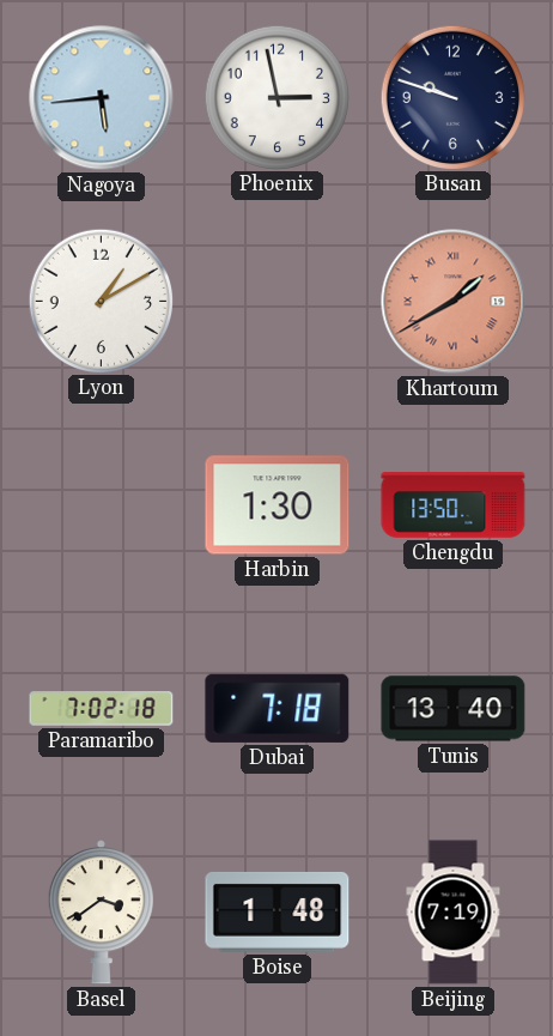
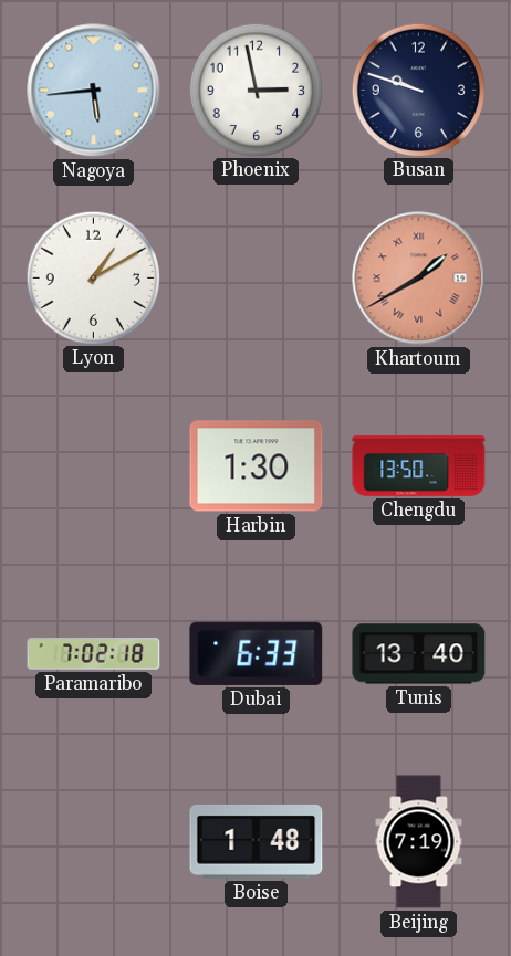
Dubai: 7:18 -> 6:33 (257, 653)
Basel: 3:39 -> none (101, 913)
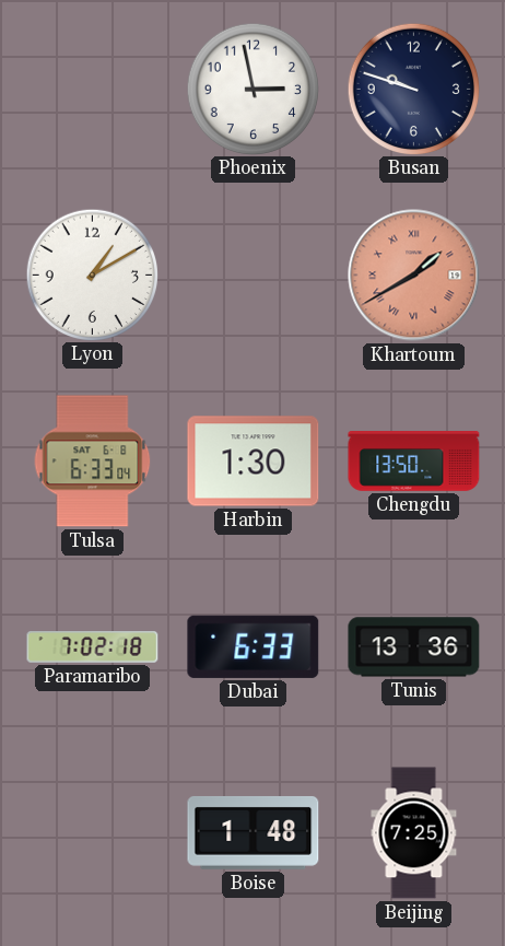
Nagoya: 5:44 -> none (94, 91)
Tulsa: none -> 6:33 (93, 462)
Tunis: 13:40 -> 13:36 (414, 647)
Beijing: 7:19 -> 7:25 (414, 833)
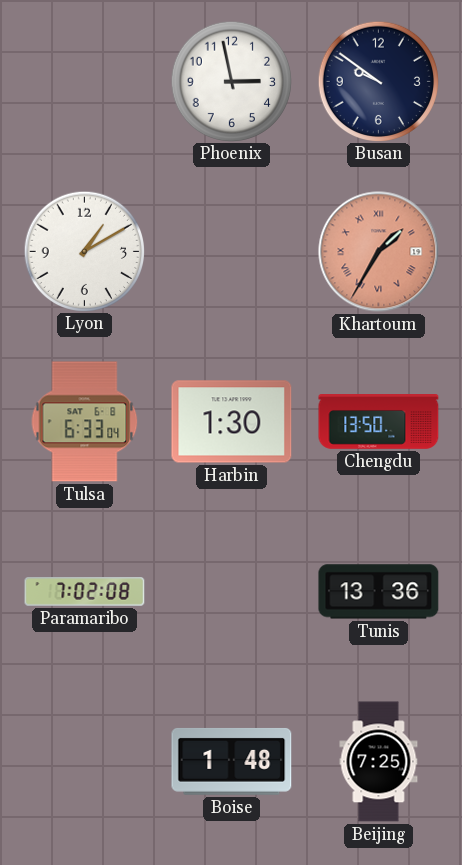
Busan: 9:48 -> 9:51 (378, 81)
Khartoum: 1:40 -> 1:35 (379, 252)
Paramaribo: 7:02:18 -> 7:02:08 (85, 592)
Dubai: 6:33 -> none (254, 646)
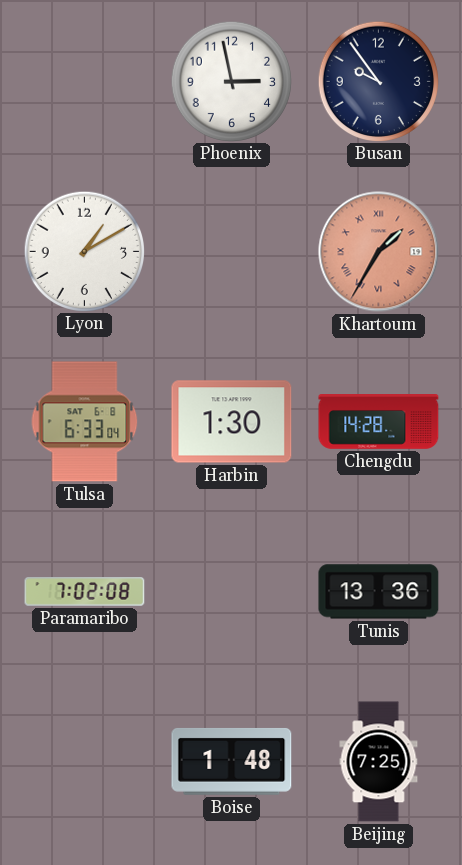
Busan: 9:51 -> 9:54 (378, 81)
Chengdu: 13:50 -> 14:28 (379, 422)
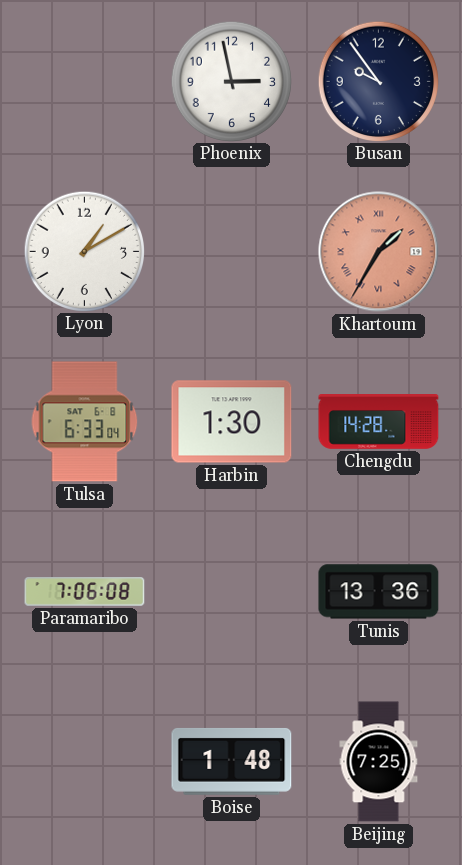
Paramaribo: 7:02 -> 7:06 (85, 592)
